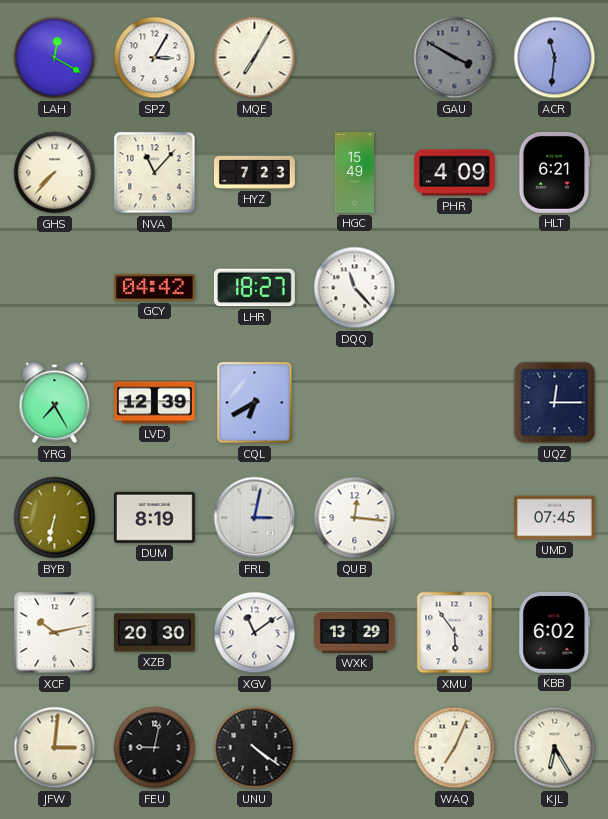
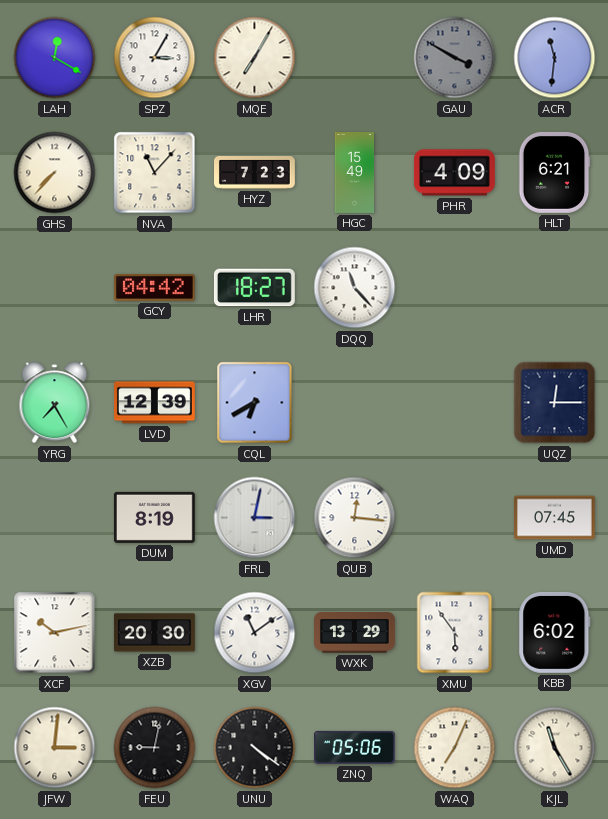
BYB: 6:32 -> none (55, 518)
ZNQ: none -> 05:06 (355, 747)
KJL: 6:25 -> 11:25 (555, 748)
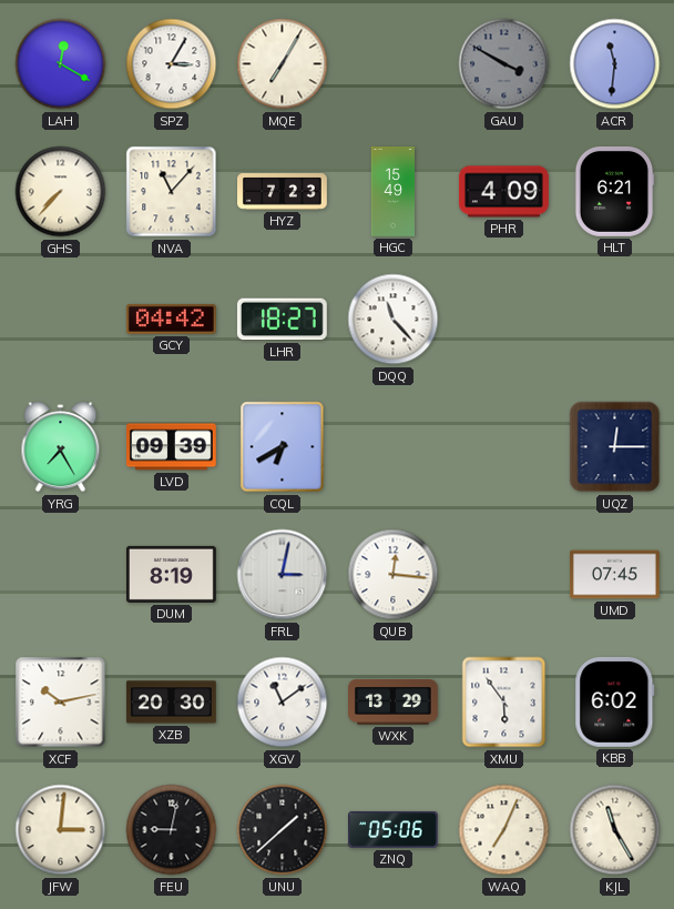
LVD: 12:39 -> 09:39 (171, 447)
UNU: 4:21 -> 1:38 (283, 830)
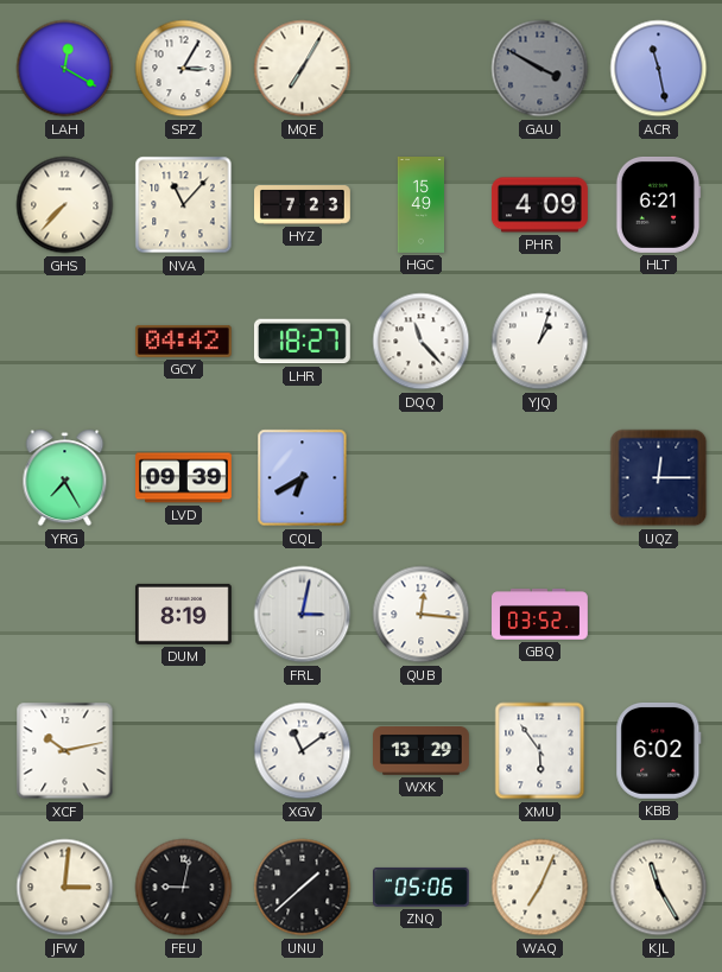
ACR: 11:31 -> 11:28 (659, 69)
YJQ: none -> 1:03 (540, 342)
GBQ: none -> 03:52 (540, 615)
UMD: 07:45 -> none (615, 575)
XZB: 20:30 -> none (171, 703)
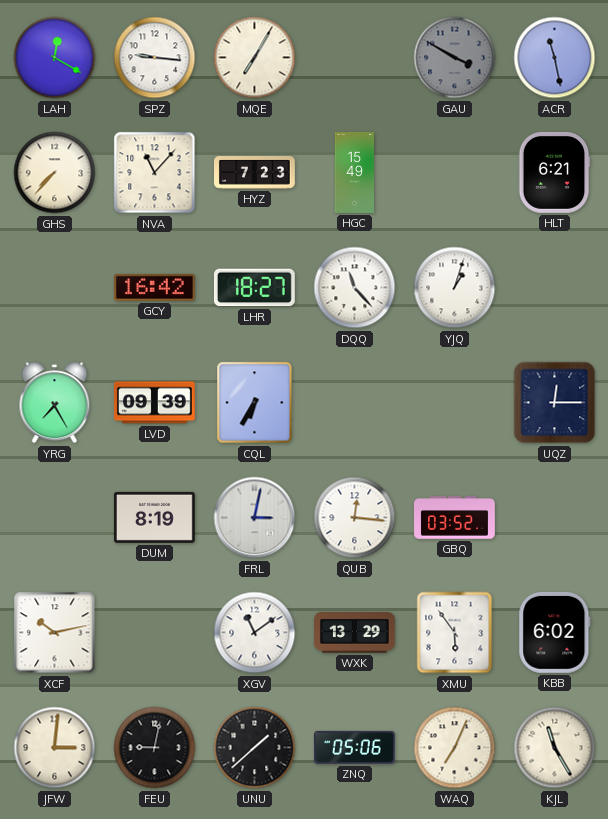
SPZ: 3:05 -> 9:16 (155, 58)
PHR: 4:09 -> none (540, 205)
GCY: 04:42 -> 16:42 (154, 287)
CQL: 6:40 -> 6:35 (255, 403)
